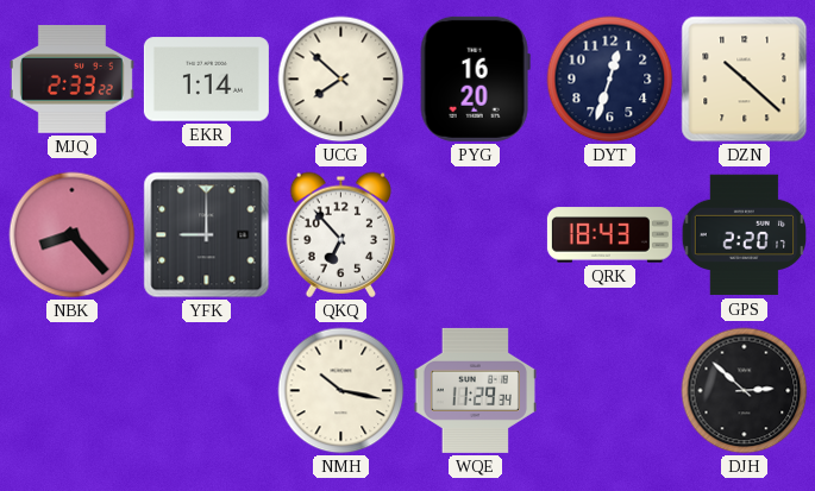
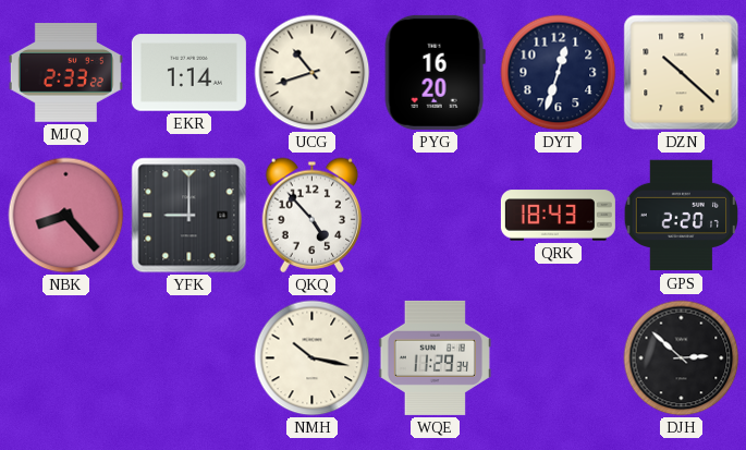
UCG: 7:52 -> 10:42 (313, 73)
QKQ: 6:53 -> 4:53 (313, 215)
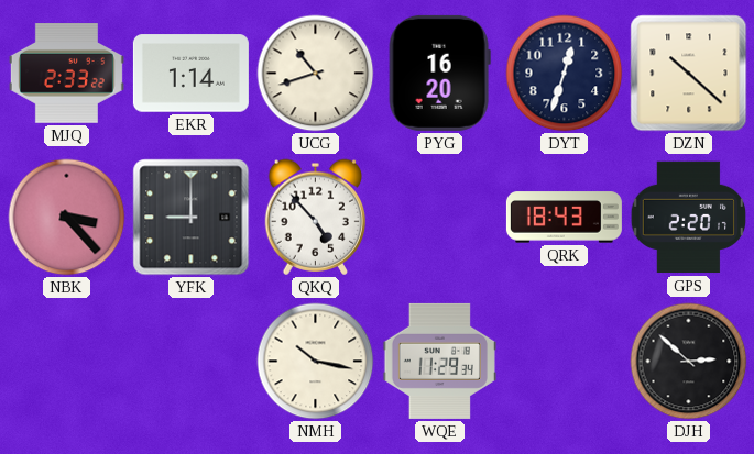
NBK: 8:23 -> 3:23 (67, 218)
